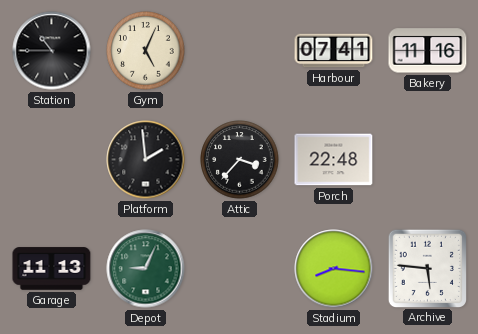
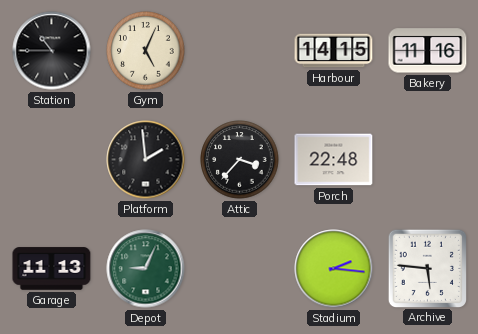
Harbour: 07:41 -> 14:15 (334, 51)
Stadium: 8:16 -> 2:16 (334, 269)
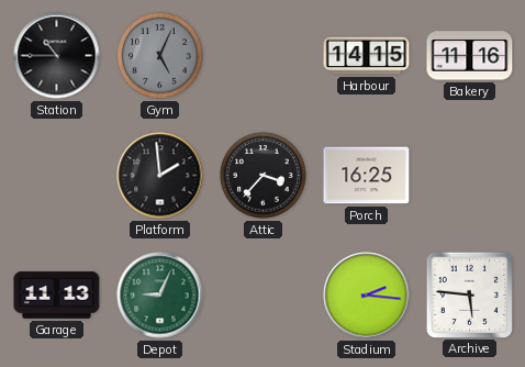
Gym dial: cream -> grey (160, 56)
Porch: 22:48 -> 16:25 (367, 176)
